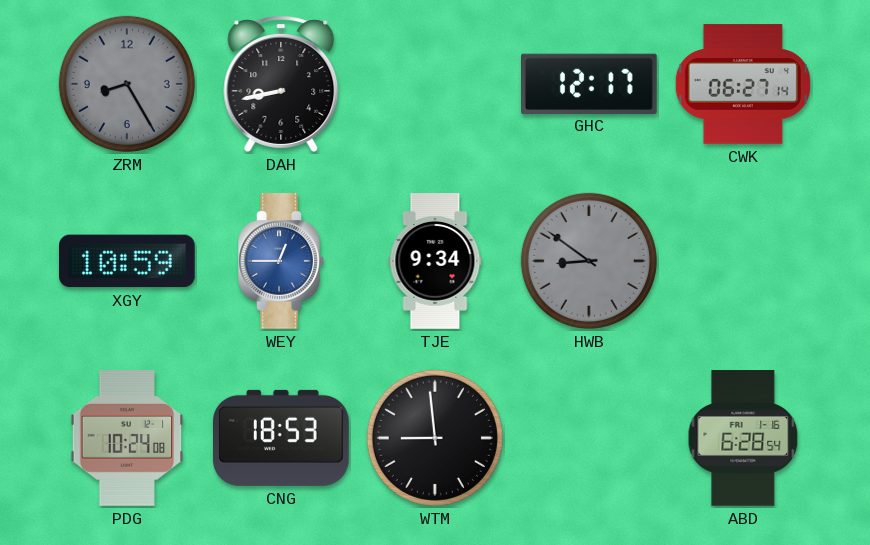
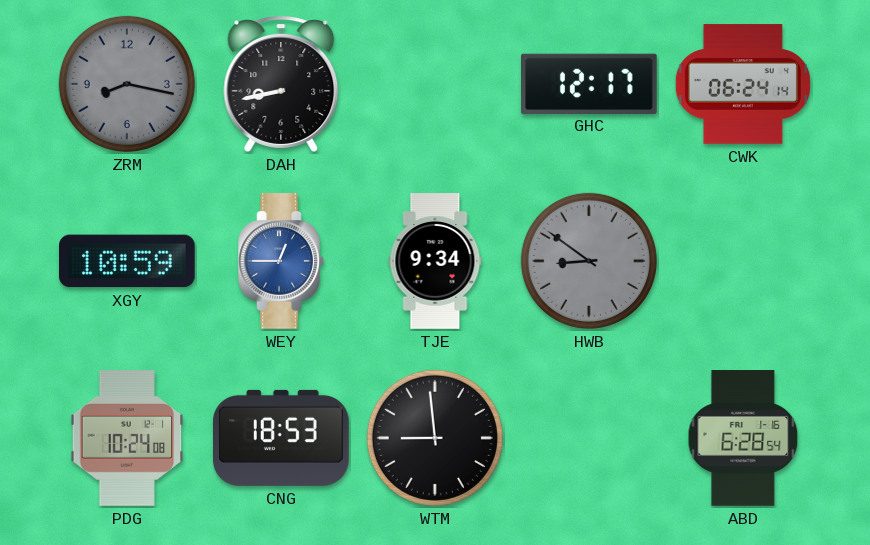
ZRM: 8:25 -> 8:17 (127, 84)
CWK: 06:27 -> 06:24 (743, 84)
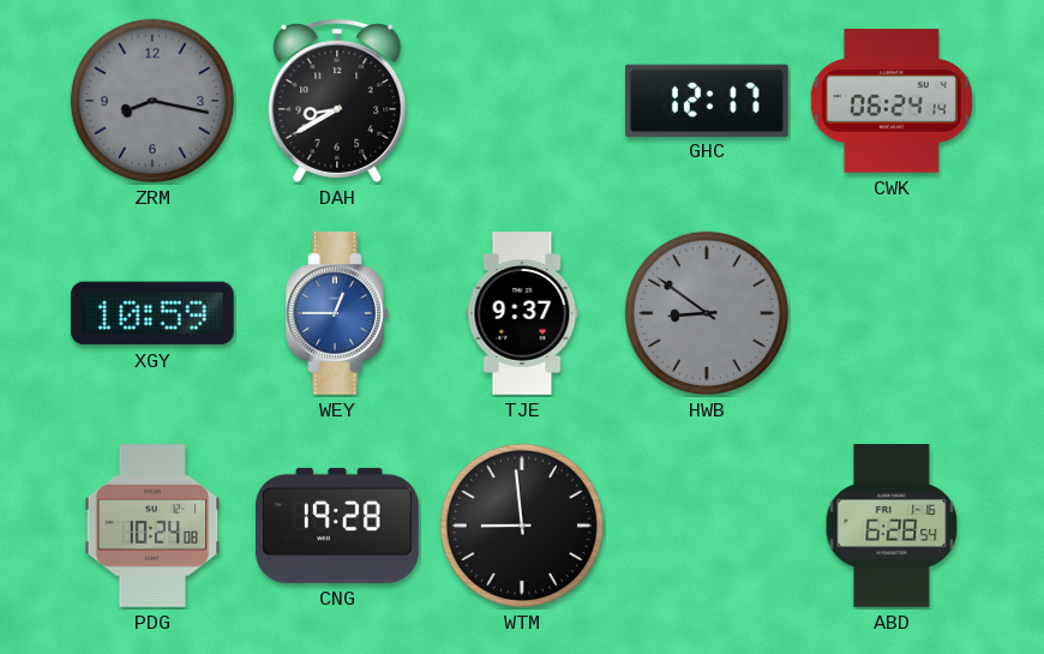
DAH: 8:43 -> 8:40 (337, 101)
TJE: 9:34 -> 9:37 (522, 313)
CNG: 18:53 -> 19:28 (338, 526)
